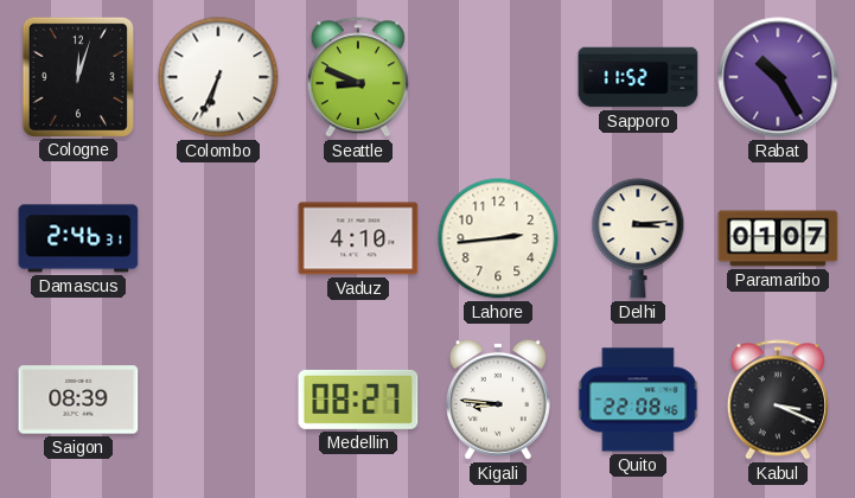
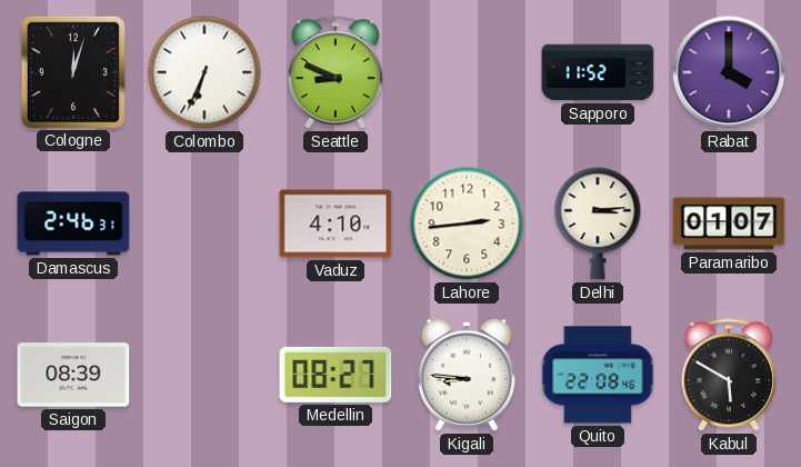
Rabat: 10:25 -> 4:00 (729, 72)
Kabul: 3:19 -> 5:50 (729, 375)
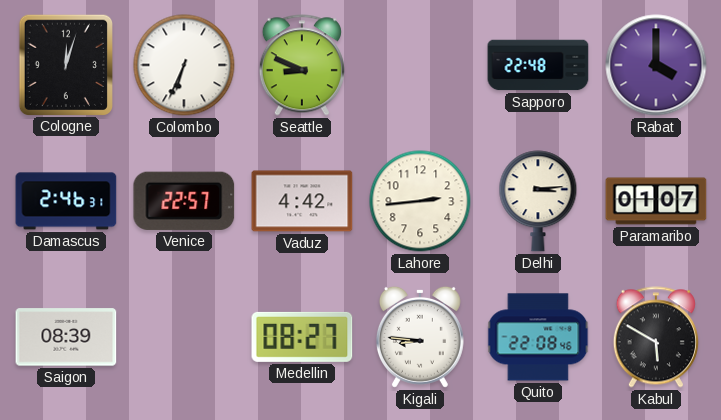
Sapporo: 11:52 -> 22:48 (538, 65)
Venice: none -> 22:57 (184, 201)
Vaduz: 4:10 -> 4:42 (302, 201)
